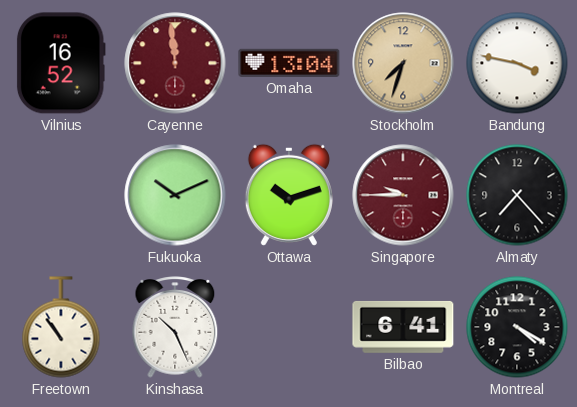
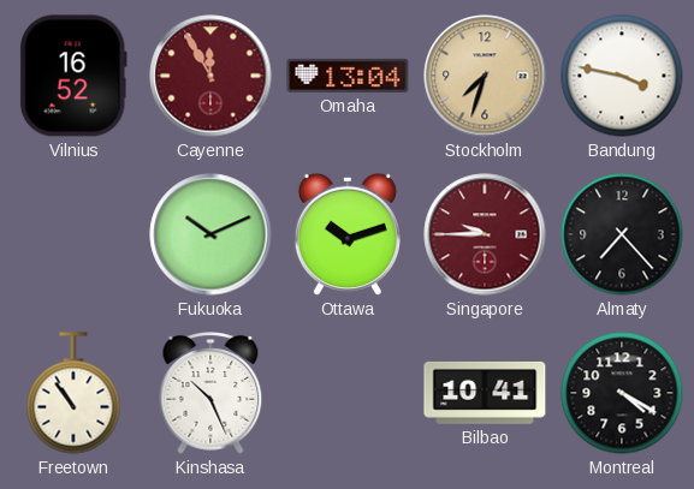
Cayenne: 11:59 -> 11:55 (210, 76)
Bilbao: 6:41 -> 10:41 (485, 393)
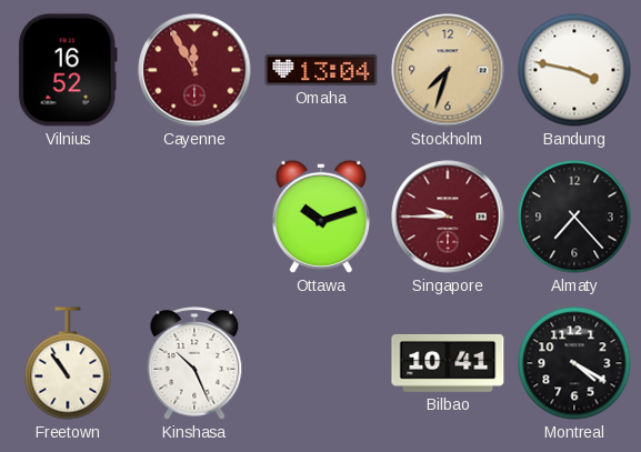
Fukuoka: 10:11 -> none (210, 234)
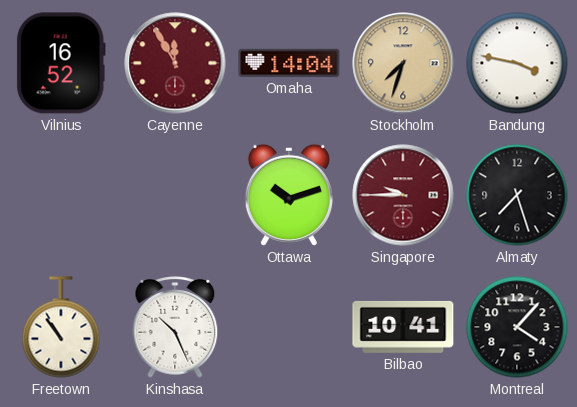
Omaha: 13:04 -> 14:04 (289, 63)
Almaty: 7:23 -> 7:27 (517, 195)
Montreal: 4:20 -> 4:07 (517, 327)
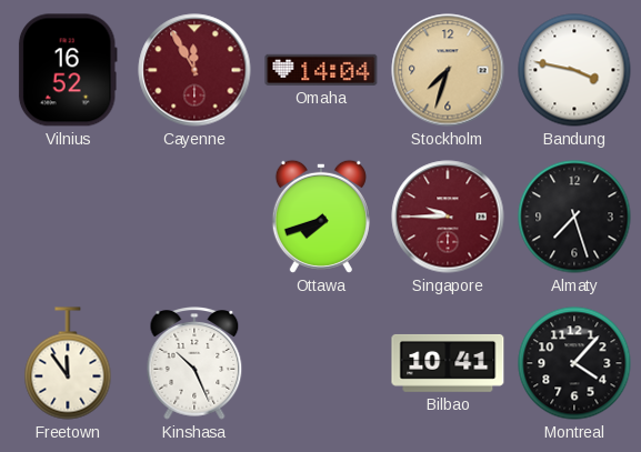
Ottawa: 10:12 -> 7:42 (321, 217)
Freetown: 10:54 -> 11:54 (68, 363)
